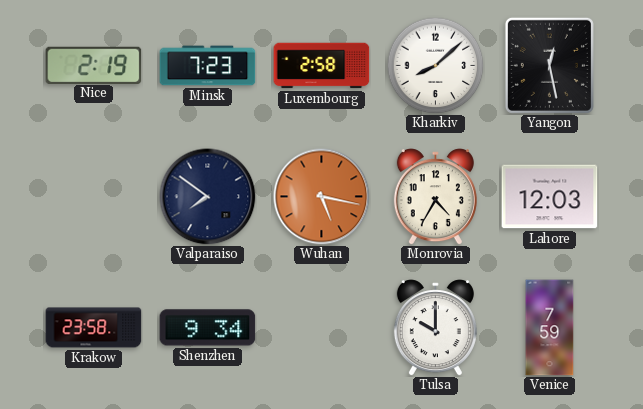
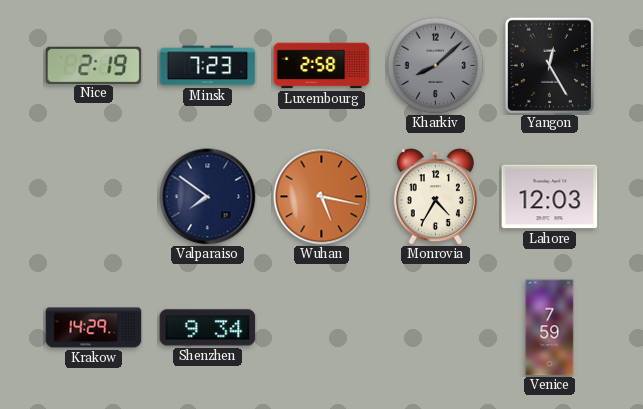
Kharkiv dial: white -> grey (435, 65)
Yangon: 12:28 -> 12:25 (549, 65)
Krakow: 23:58 -> 14:29 (94, 328)
Tulsa: 10:00 -> none (435, 328)
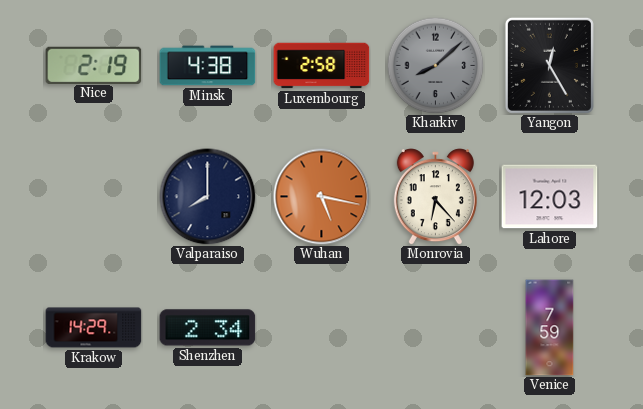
Minsk: 7:23 -> 4:38 (208, 66)
Valparaiso: 7:51 -> 8:00 (208, 197)
Monrovia: 4:35 -> 6:23 (435, 197)
Shenzhen: 9:34 -> 2:34 (208, 328)
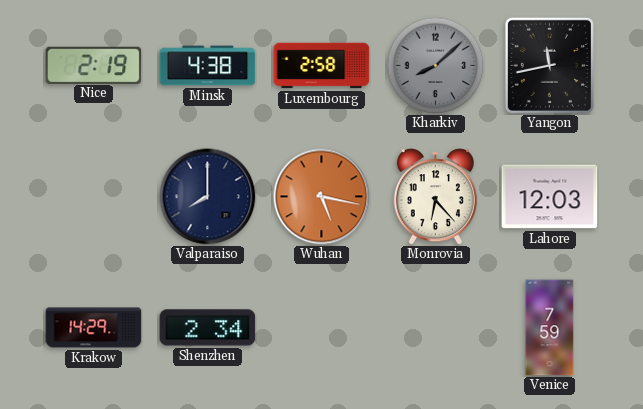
Yangon: 12:25 -> 11:43 (549, 65)
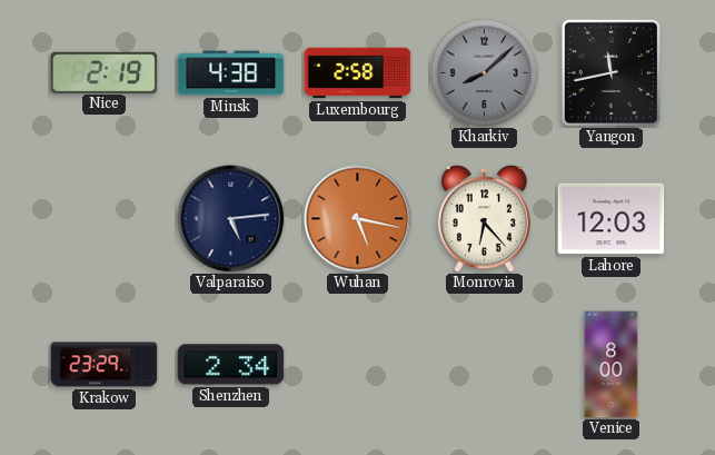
Valparaiso: 8:00 -> 5:14 (231, 219)
Krakow: 14:29 -> 23:29 (105, 365)
Venice: 7:59 -> 8:00 (612, 365)
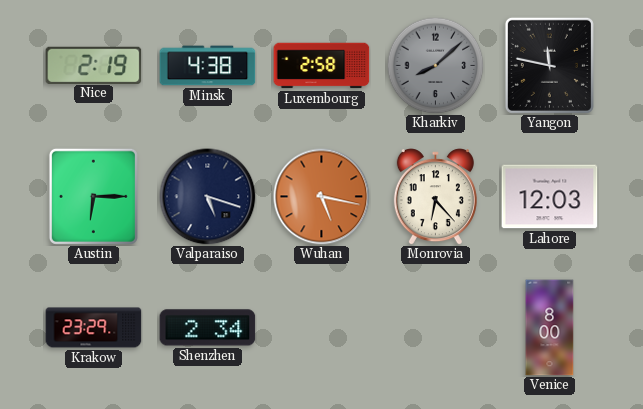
Yangon: 11:43 -> 11:47 (549, 65)
Austin: none -> 6:15 (93, 196)
Valparaiso: 5:14 -> 5:18 (208, 197)
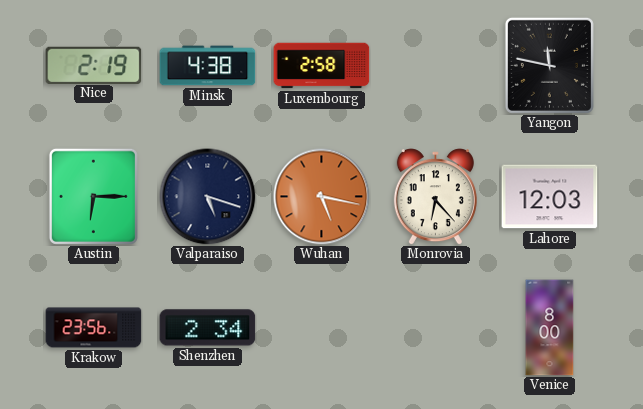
Kharkiv: 8:08 -> none (435, 65)
Krakow: 23:29 -> 23:56 (94, 328)
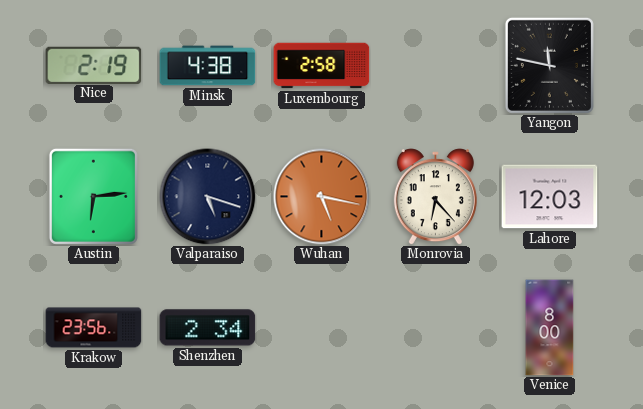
Austin: 6:15 -> 6:14 (93, 196)
